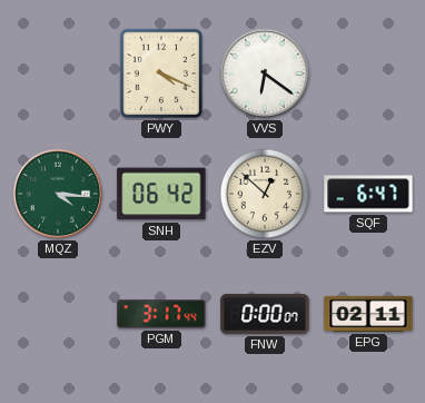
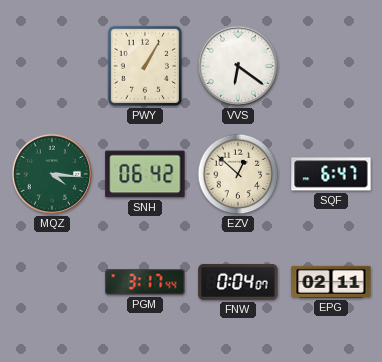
PWY: 4:19 -> 1:05 (144, 66)
FNW: 0:00 -> 0:04 (238, 282)
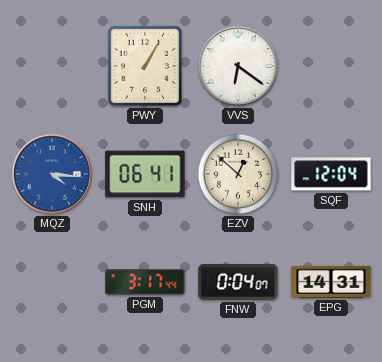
MQZ dial: green -> blue (52, 174)
SNH: 06:42 -> 06:41 (145, 174)
SQF: 6:47 -> 12:04 (331, 174)
EPG: 02:11 -> 14:31 (331, 282)
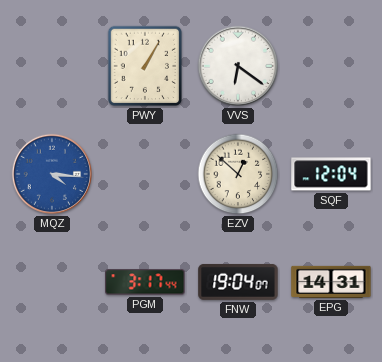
SNH: 06:41 -> none (145, 174)
FNW: 0:04 -> 19:04 (238, 282)
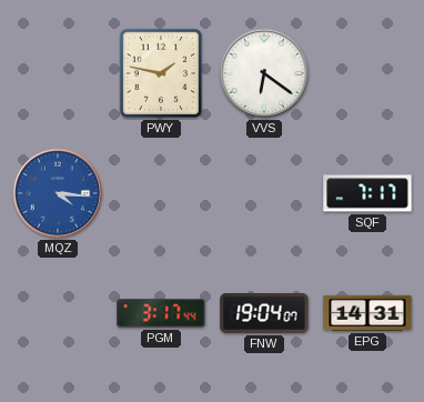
PWY: 1:05 -> 1:47 (160, 73)
EZV: 12:52 -> none (238, 174)
SQF: 12:04 -> 7:17 (367, 193)
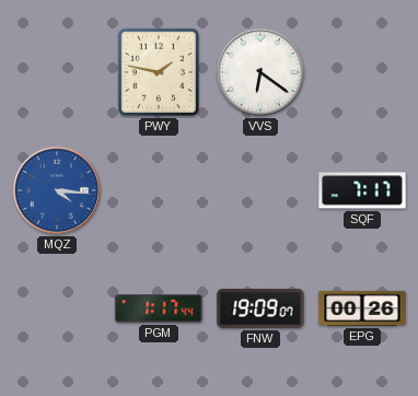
PGM: 3:17 -> 1:17 (159, 308)
FNW: 19:04 -> 19:09 (260, 308)
EPG: 14:31 -> 00:26 (362, 308)
